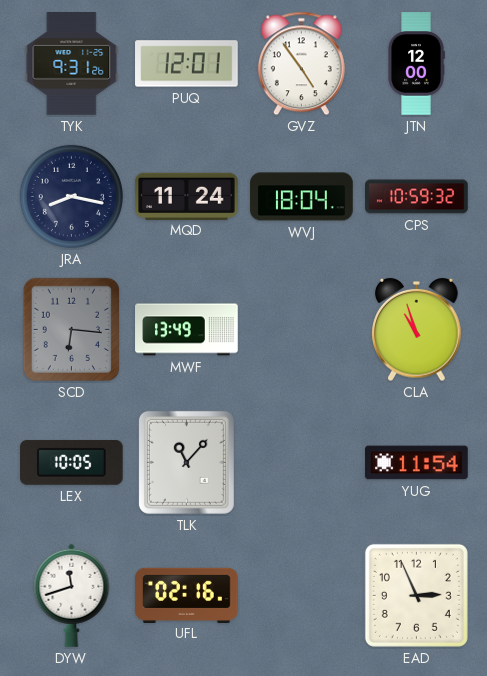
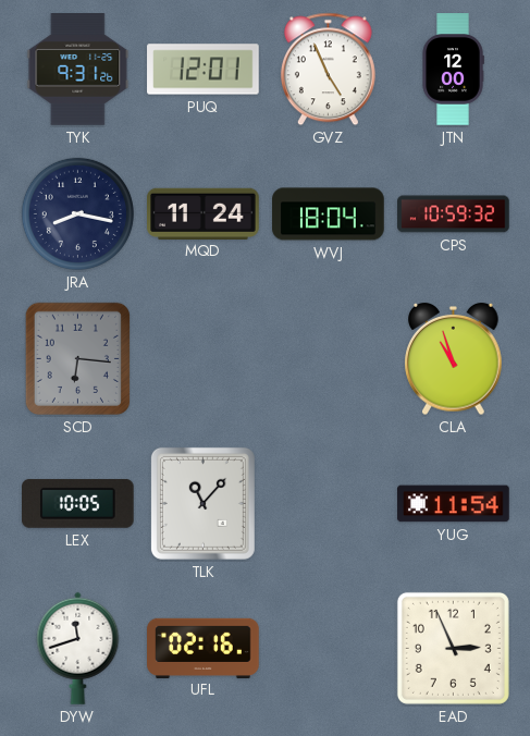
GVZ: 4:54 -> 4:56 (328, 70)
MWF: 13:49 -> none (187, 330)
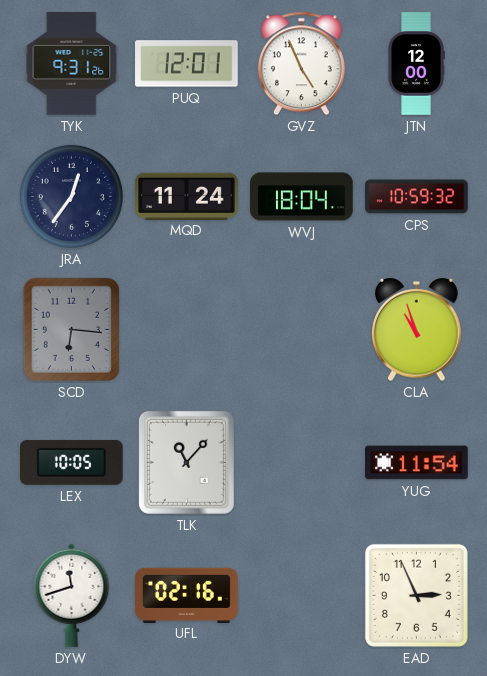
JRA: 8:17 -> 12:36 (71, 196)
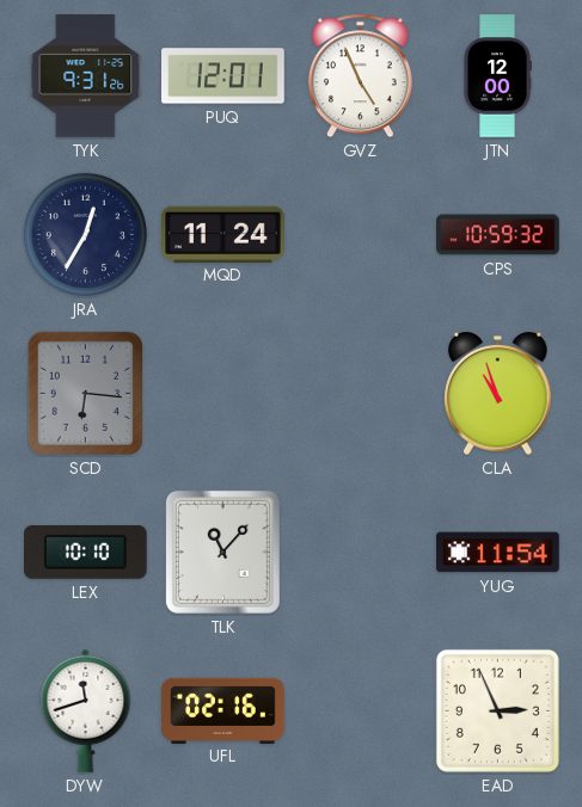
JRA: 12:36 -> 12:35 (85, 234)
WVJ: 18:04 -> none (302, 197)
LEX: 10:05 -> 10:10 (86, 552)
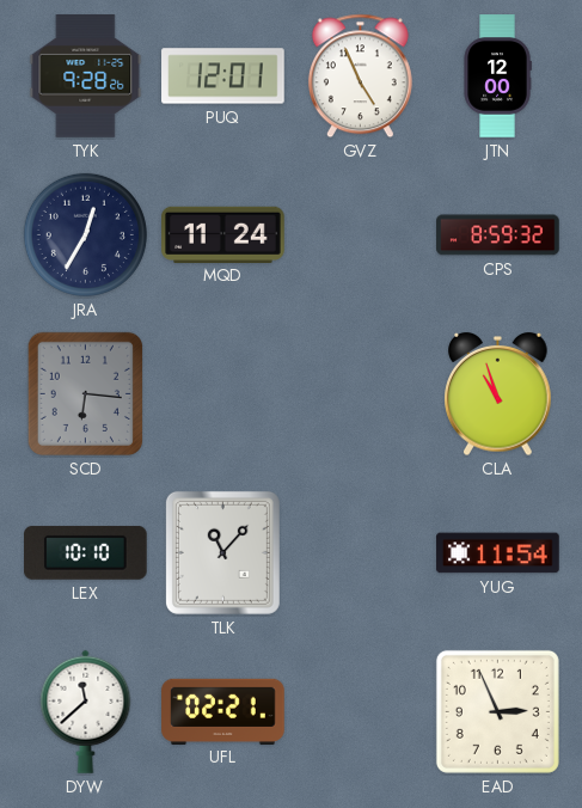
TYK: 9:31 -> 9:28 (86, 76)
CPS: 10:59 -> 8:59 (498, 235)
DYW: 11:42 -> 11:38 (86, 711)
UFL: 02:16 -> 02:21 (223, 711)
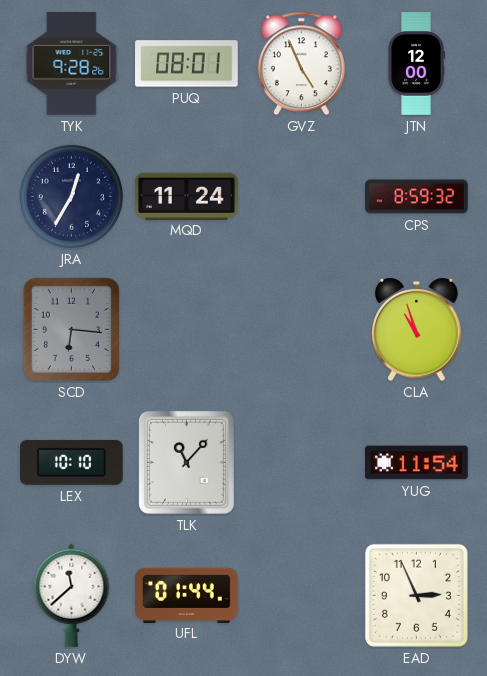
PUQ: 12:01 -> 08:01 (187, 64)
UFL: 02:21 -> 01:44 (187, 595)
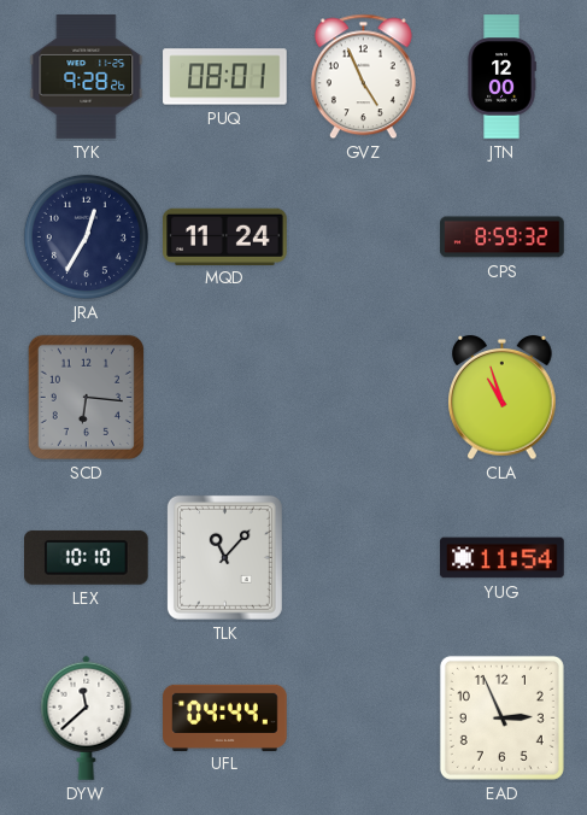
UFL: 01:44 -> 04:44 (225, 717)
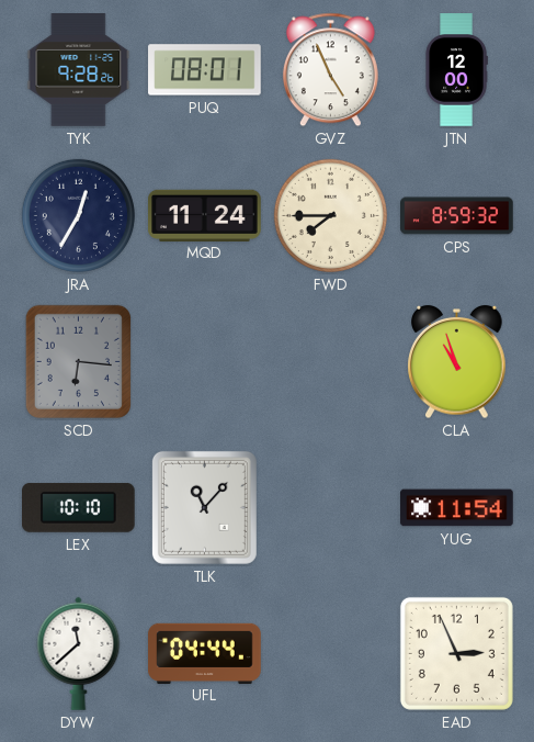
FWD: none -> 7:45 (330, 215)
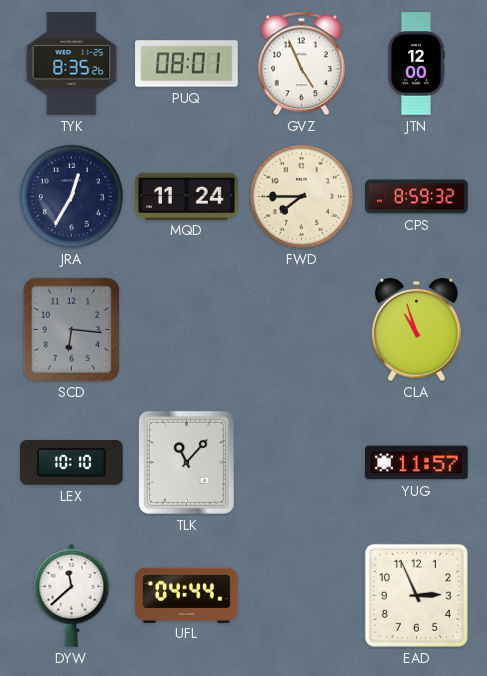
TYK: 9:28 -> 8:35 (72, 64)
YUG: 11:54 -> 11:57 (417, 463)
